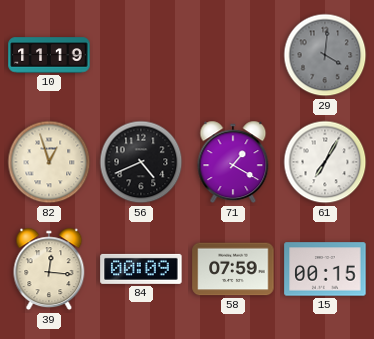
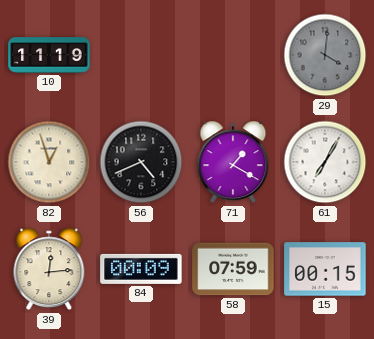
39: 12:16 -> 12:14 (49, 269)
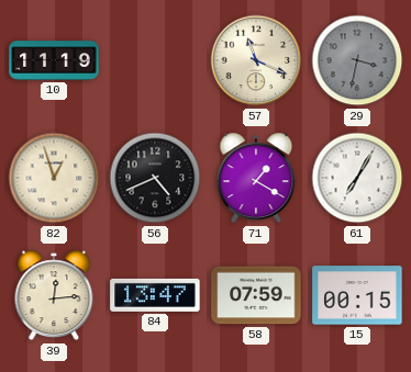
57: none -> 11:19 (256, 60)
29: 4:01 -> 3:32 (357, 60)
84: 00:09 -> 13:47 (155, 295)
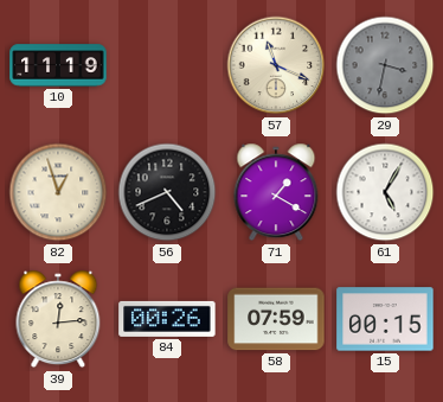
61: 7:05 -> 5:05 (385, 192)
84: 13:47 -> 00:26 (167, 319)
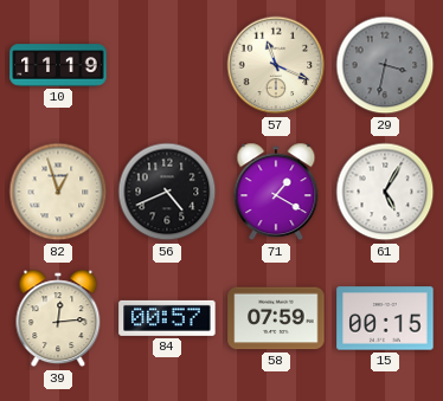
84: 00:26 -> 00:57 (167, 318)
